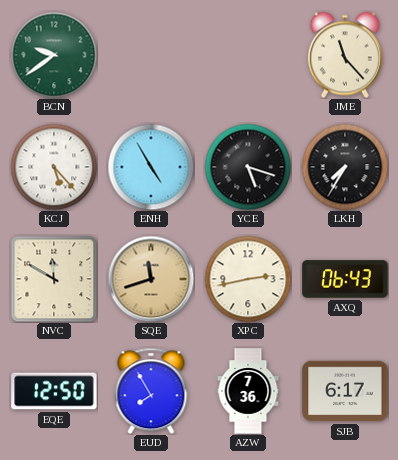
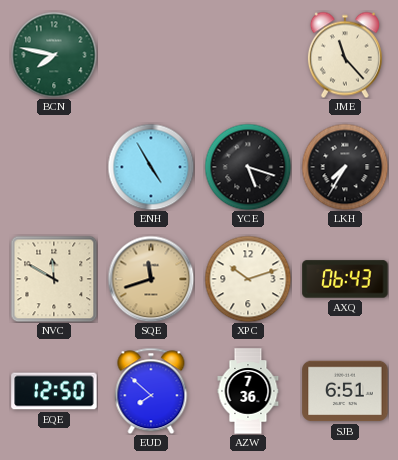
BCN: 9:39 -> 7:47 (54, 55)
KCJ: 5:23 -> none (54, 167)
XPC: 2:43 -> 10:12 (248, 279)
EUD: 7:55 -> 7:52 (151, 391)
SJB: 6:17 -> 6:51 (345, 391)
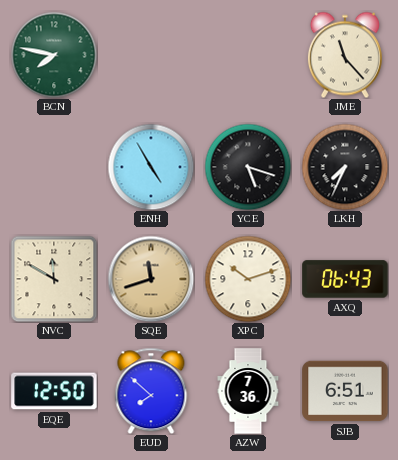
LKH: 7:35 -> 7:34 (345, 167)
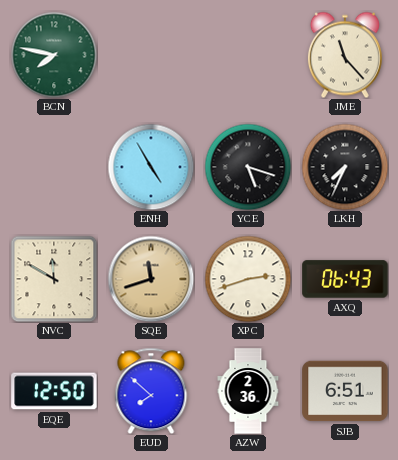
XPC: 10:12 -> 2:42 (248, 279)
AZW: 7:36 -> 2:36 (248, 391)
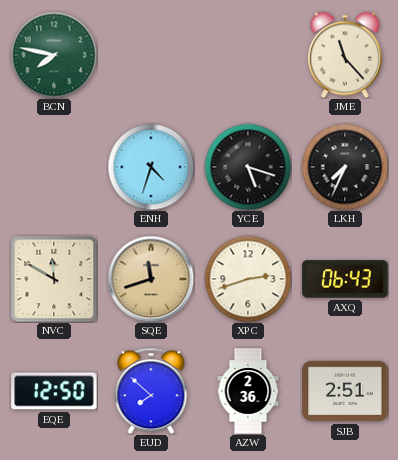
ENH: 4:55 -> 4:33 (151, 167)
SJB: 6:51 -> 2:51 (345, 391)
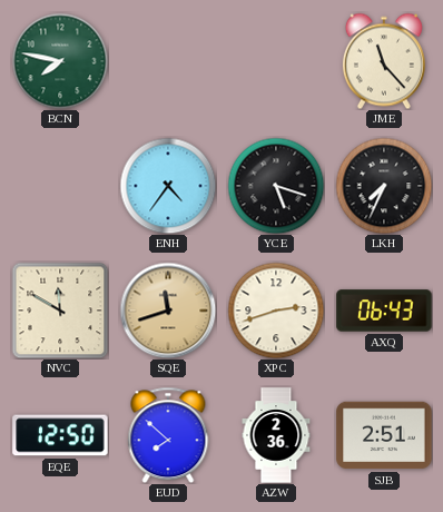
ENH: 4:33 -> 4:36 (168, 186)
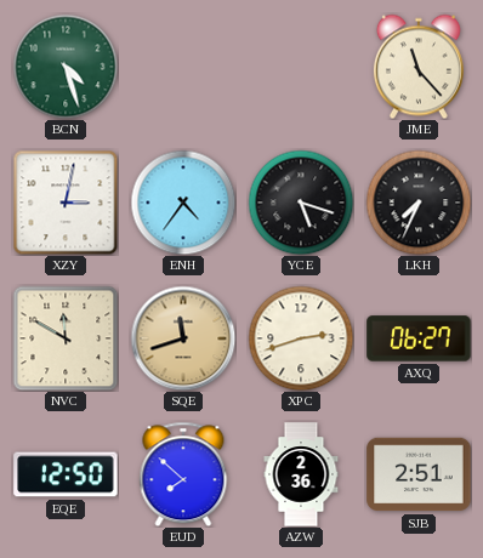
BCN: 7:47 -> 4:27 (66, 67)
XZY: none -> 3:02 (66, 203)
AXQ: 06:43 -> 06:27 (419, 338)
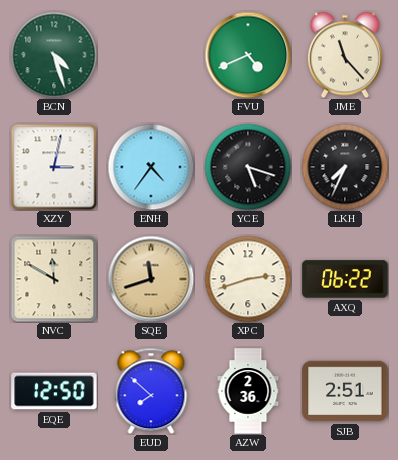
FVU: none -> 4:41 (248, 55)
AXQ: 06:27 -> 06:22 (345, 279)
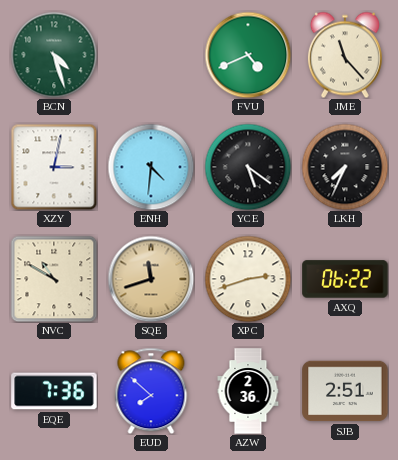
ENH: 4:36 -> 4:31 (151, 167)
YCE: 5:18 -> 5:21 (248, 167)
NVC: 11:50 -> 10:50 (54, 279)
EQE: 12:50 -> 7:36 (54, 391)
